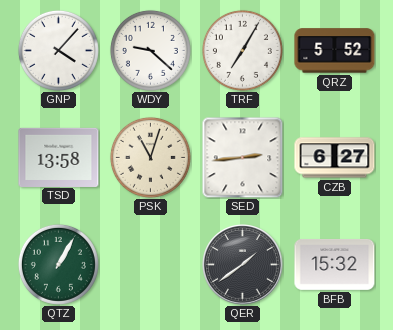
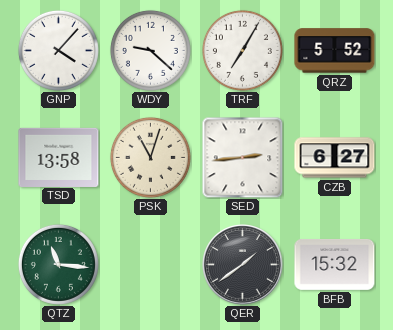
QTZ: 1:05 -> 11:16 (58, 264)
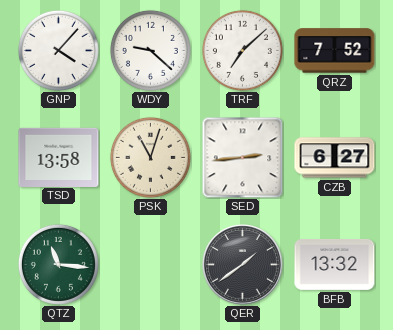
TRF: 7:05 -> 7:08 (242, 50)
QRZ: 5:52 -> 7:52 (335, 51)
BFB: 15:32 -> 13:32 (335, 265)
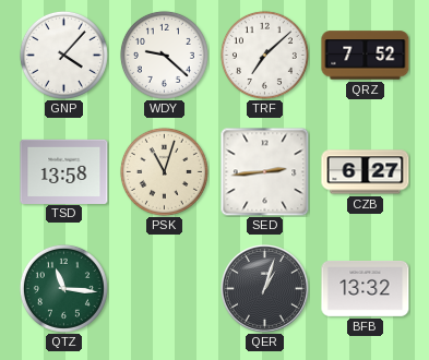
QER: 1:39 -> 1:03 (265, 289)
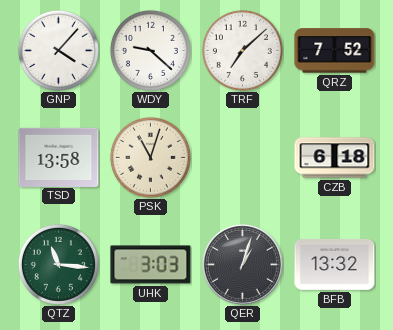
SED: 2:44 -> none (264, 171)
CZB: 6:27 -> 6:18 (335, 158)
UHK: none -> 3:03 (151, 265)
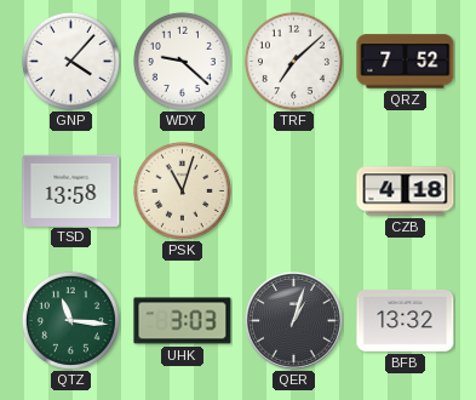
CZB: 6:18 -> 4:18 (406, 192)
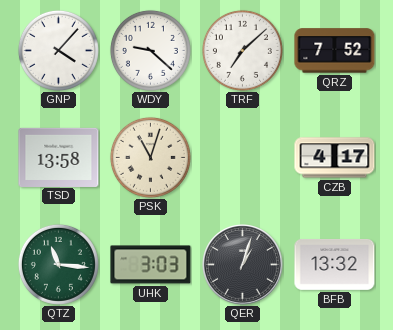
CZB: 4:18 -> 4:17 (335, 158)
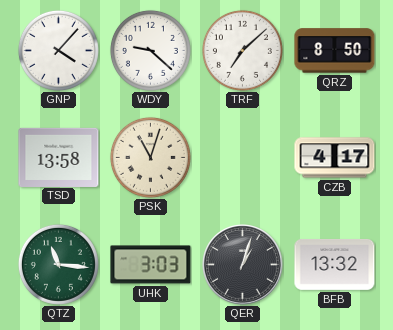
QRZ: 7:52 -> 8:50 (335, 51)
